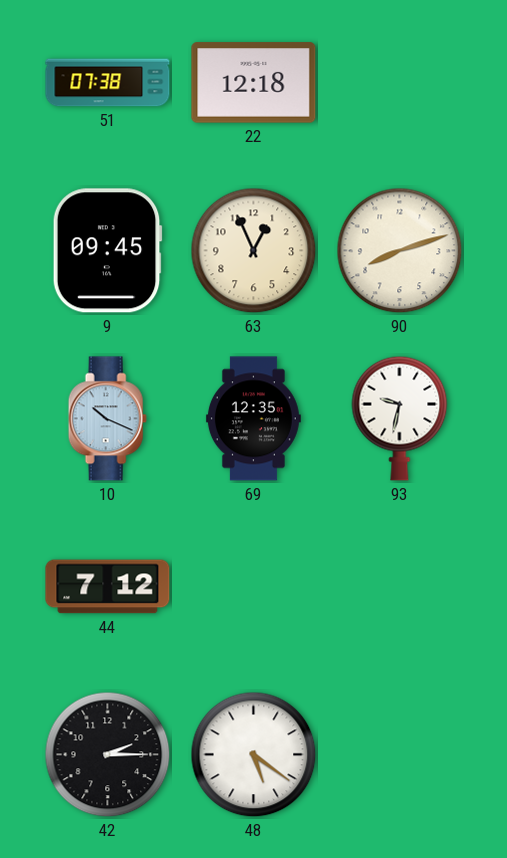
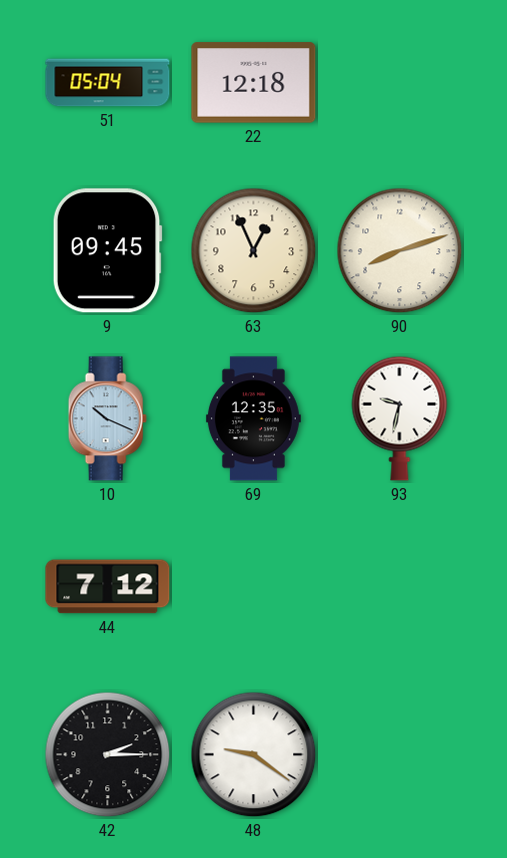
51: 07:38 -> 05:04 (108, 83)
48: 5:21 -> 9:21 (254, 755)
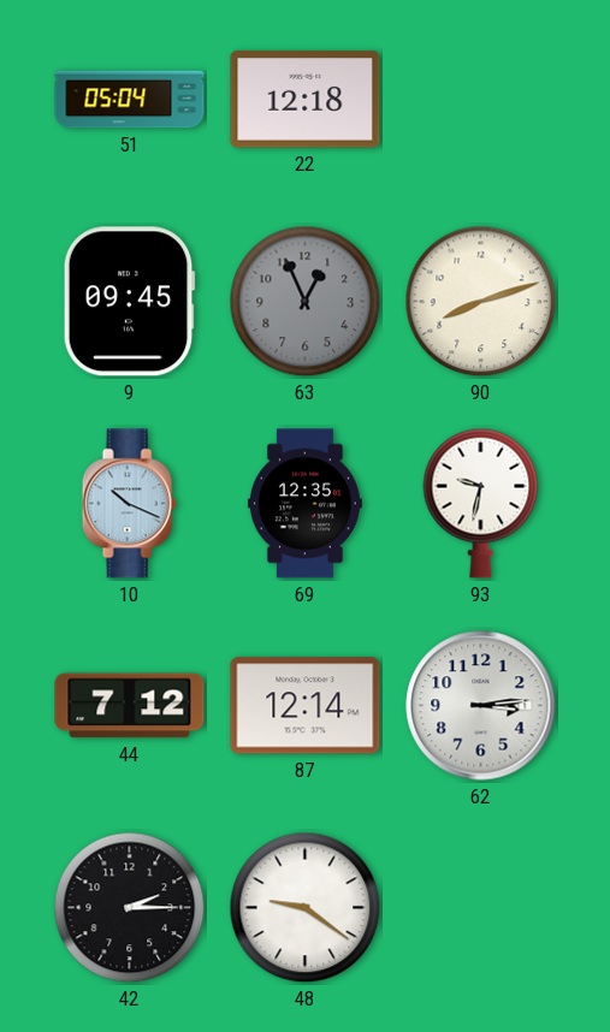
63 dial: cream -> grey (306, 302)
87: none -> 12:14 (306, 706)
62: none -> 3:14 (481, 706)
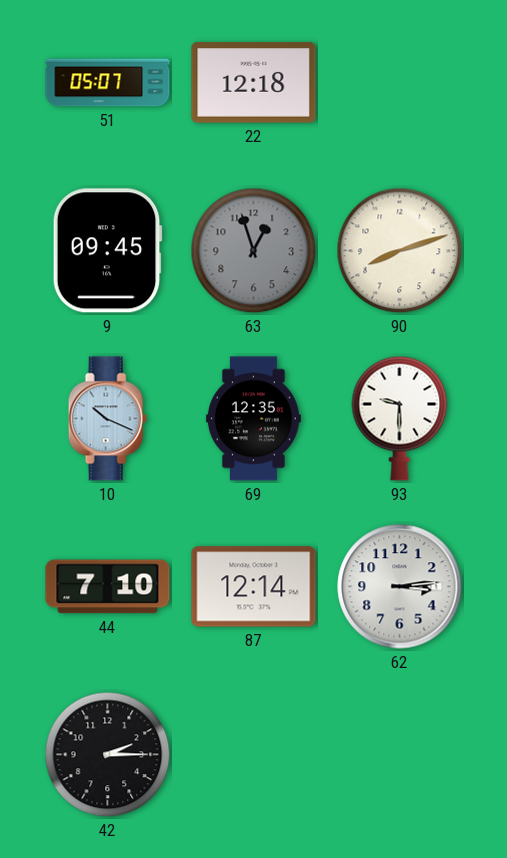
51: 05:04 -> 05:07 (108, 83)
63: 12:56 -> 12:57 (254, 251)
93: 9:32 -> 9:30 (400, 418)
44: 7:12 -> 7:10 (108, 587)
48: 9:21 -> none (306, 908)
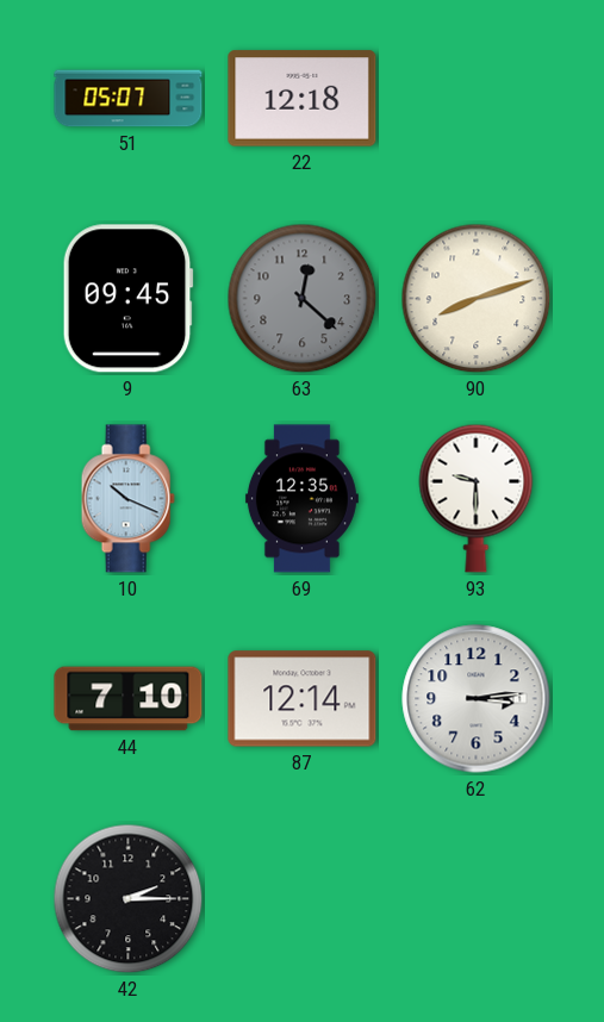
63: 12:57 -> 12:22 (303, 299)
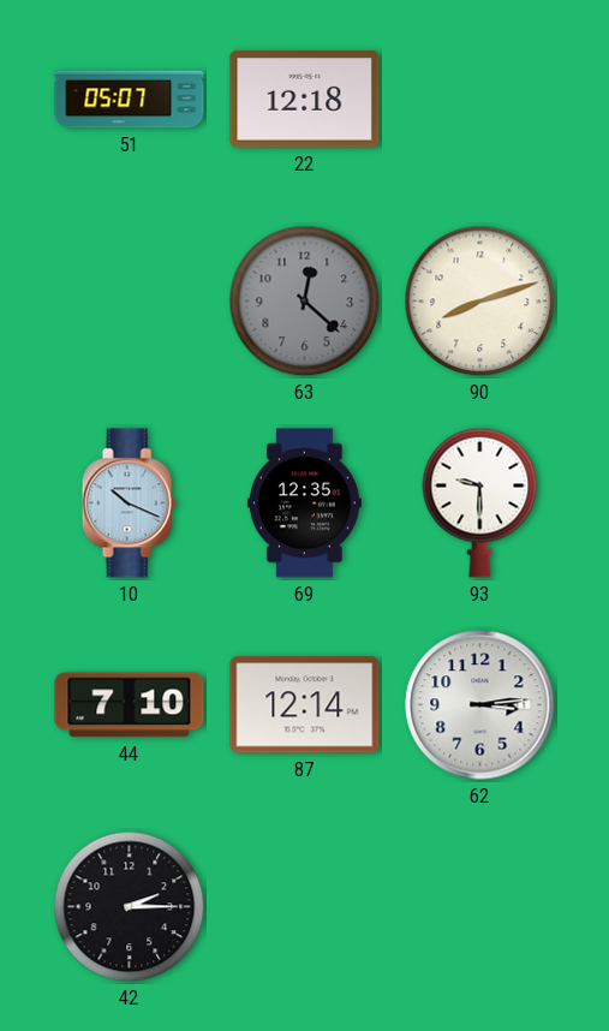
9: 09:45 -> none (127, 299)
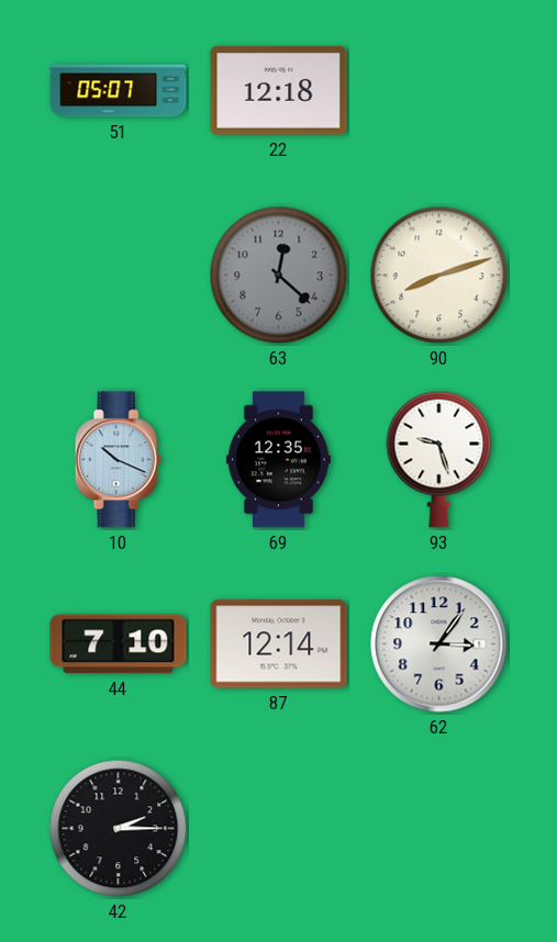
93: 9:30 -> 9:27 (439, 459)
62: 3:14 -> 3:06 (439, 644)
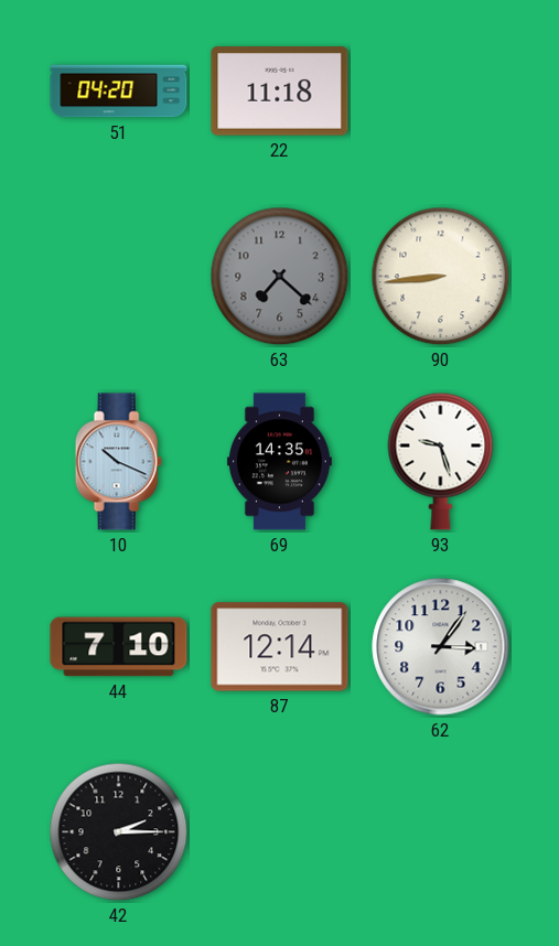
51: 05:07 -> 04:20 (119, 92)
22: 12:18 -> 11:18 (280, 92)
63: 12:22 -> 7:22 (280, 277)
90: 8:12 -> 8:44 (441, 277)
69: 12:35 -> 14:35 (279, 462)
